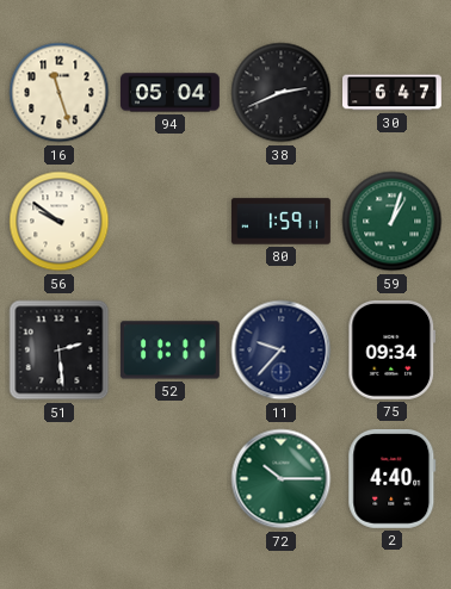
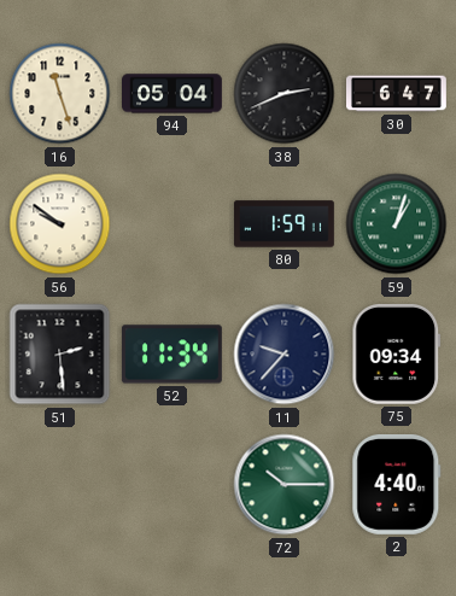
52: 11:11 -> 11:34 (171, 355)
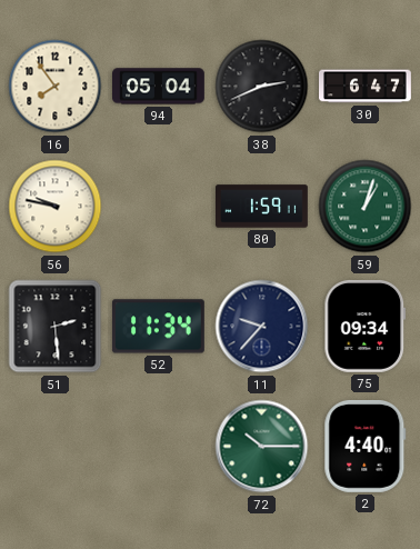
16: 11:27 -> 7:54 (56, 87)
56: 9:51 -> 9:47 (56, 207)
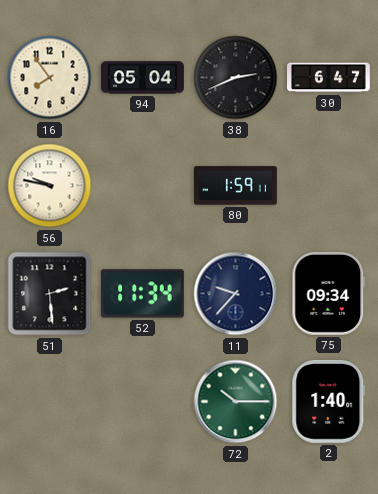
59: 1:03 -> none (366, 207)
2: 4:40 -> 1:40 (329, 401)
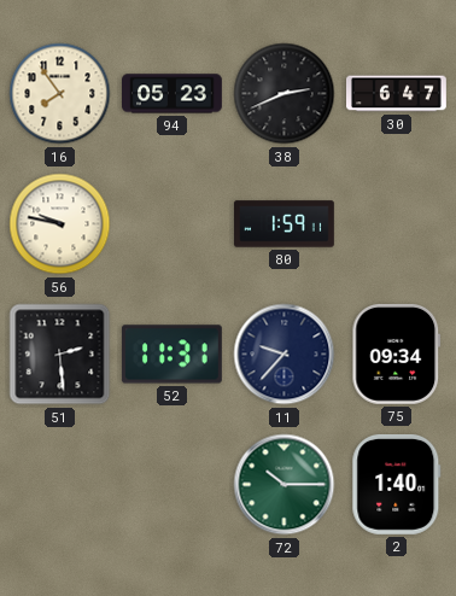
94: 05:04 -> 05:23 (173, 94)
52: 11:34 -> 11:31 (171, 355)
